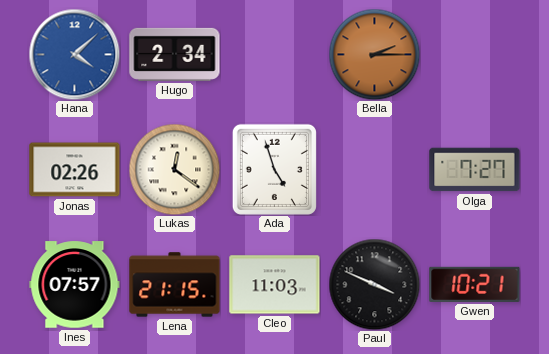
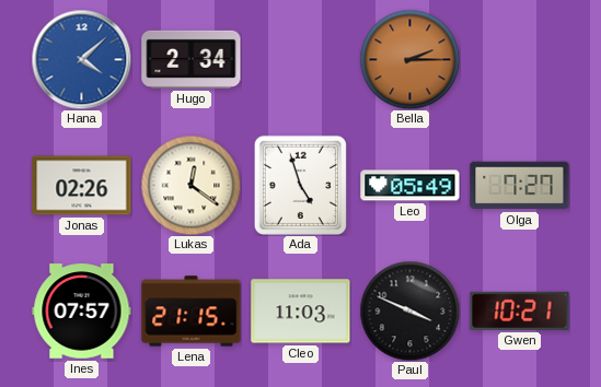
Leo: none -> 05:49 (411, 186)
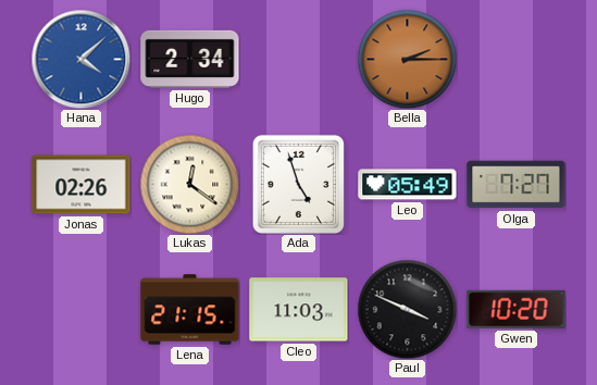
Ines: 07:57 -> none (82, 312)
Gwen: 10:21 -> 10:20 (517, 309)
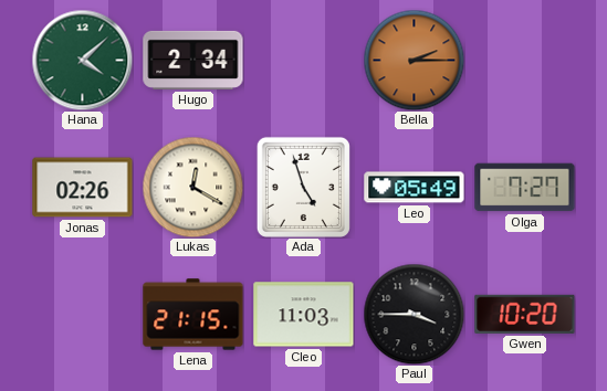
Hana dial: blue -> green (82, 60)
Lukas: 12:21 -> 12:20 (192, 187)
Paul: 3:49 -> 3:45 (414, 314)
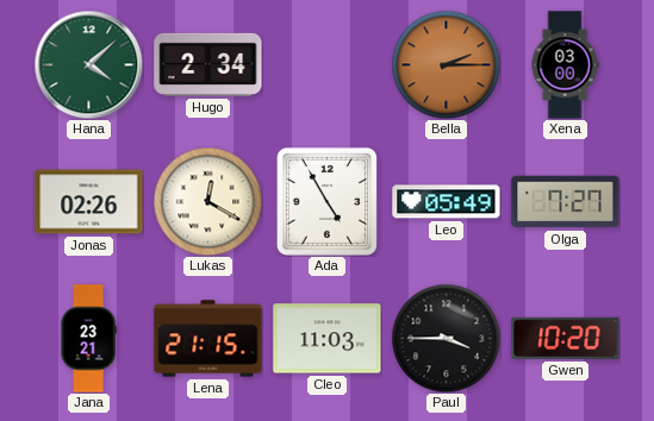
Xena: none -> 03:00 (565, 65)
Ada: 4:57 -> 4:55 (326, 201)
Jana: none -> 23:21 (88, 339)
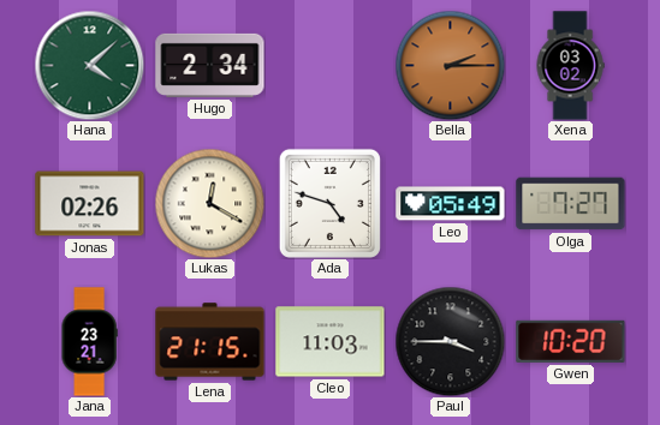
Xena: 03:00 -> 03:02 (570, 66)
Ada: 4:55 -> 4:48 (329, 203)
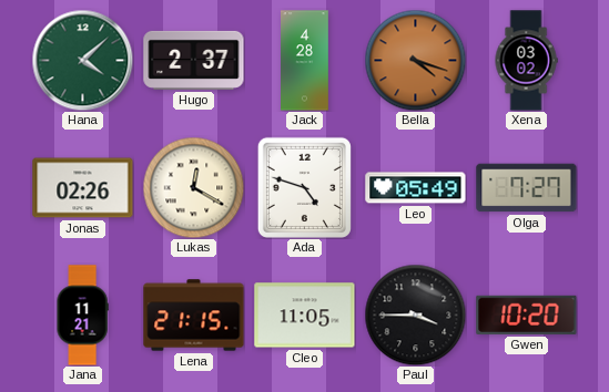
Hugo: 2:34 -> 2:37 (194, 60)
Jack: none -> 4:28 (305, 61)
Bella: 2:15 -> 4:18 (415, 60)
Jana: 23:21 -> 11:21 (82, 316)
Cleo: 11:03 -> 11:05 (305, 316)
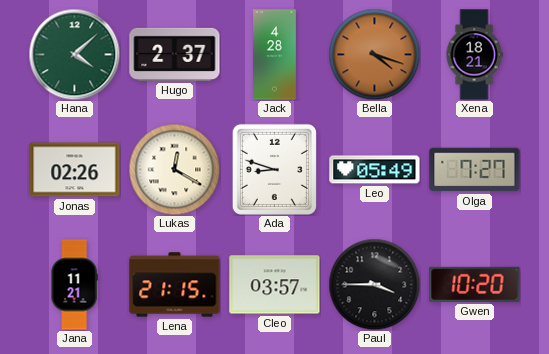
Xena: 03:02 -> 18:21 (474, 55)
Ada: 4:48 -> 8:48 (274, 169)
Cleo: 11:05 -> 03:57 (275, 285)
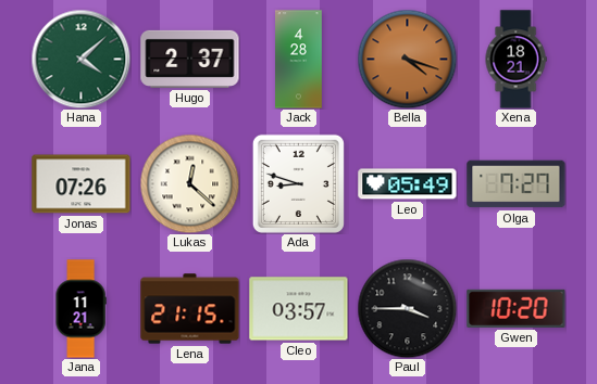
Jonas: 02:26 -> 07:26 (82, 184)
Lukas: 12:20 -> 12:22 (189, 183)
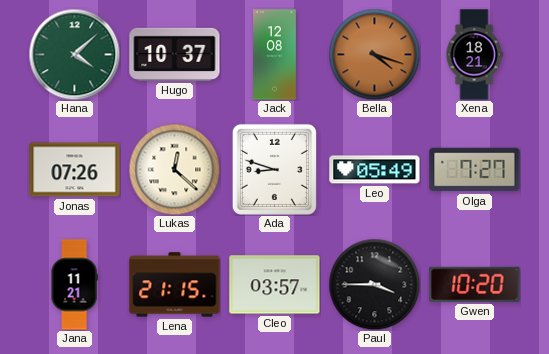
Hugo: 2:37 -> 10:37 (175, 54)
Jack: 4:28 -> 12:08 (275, 55)
